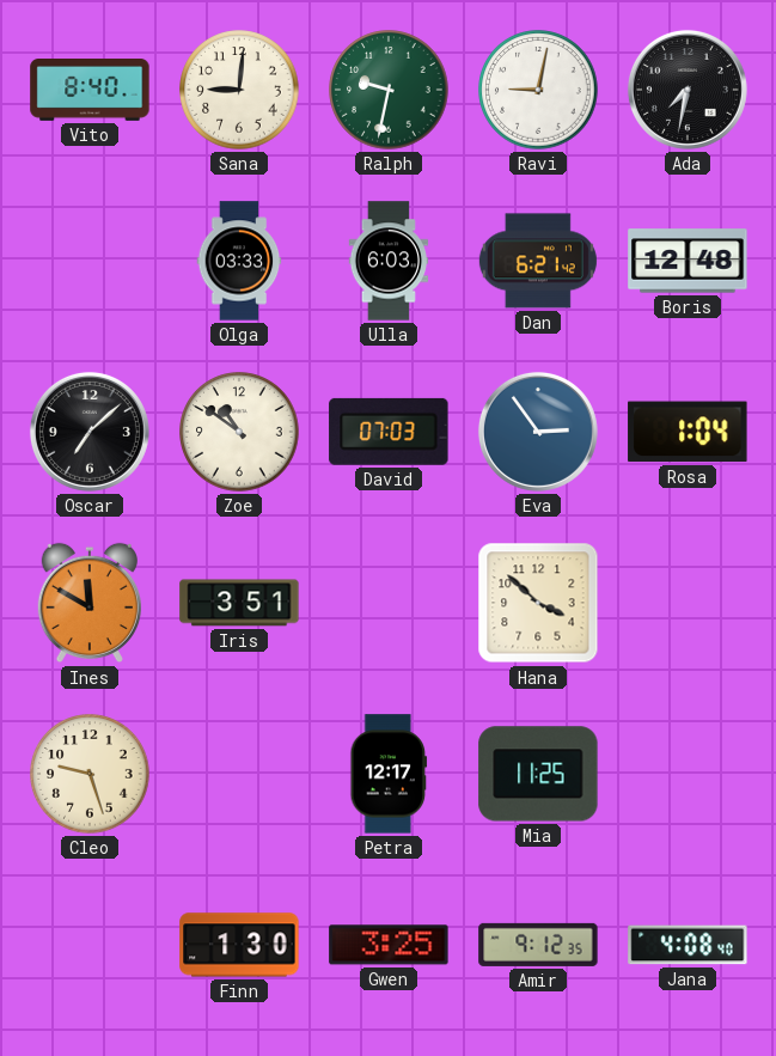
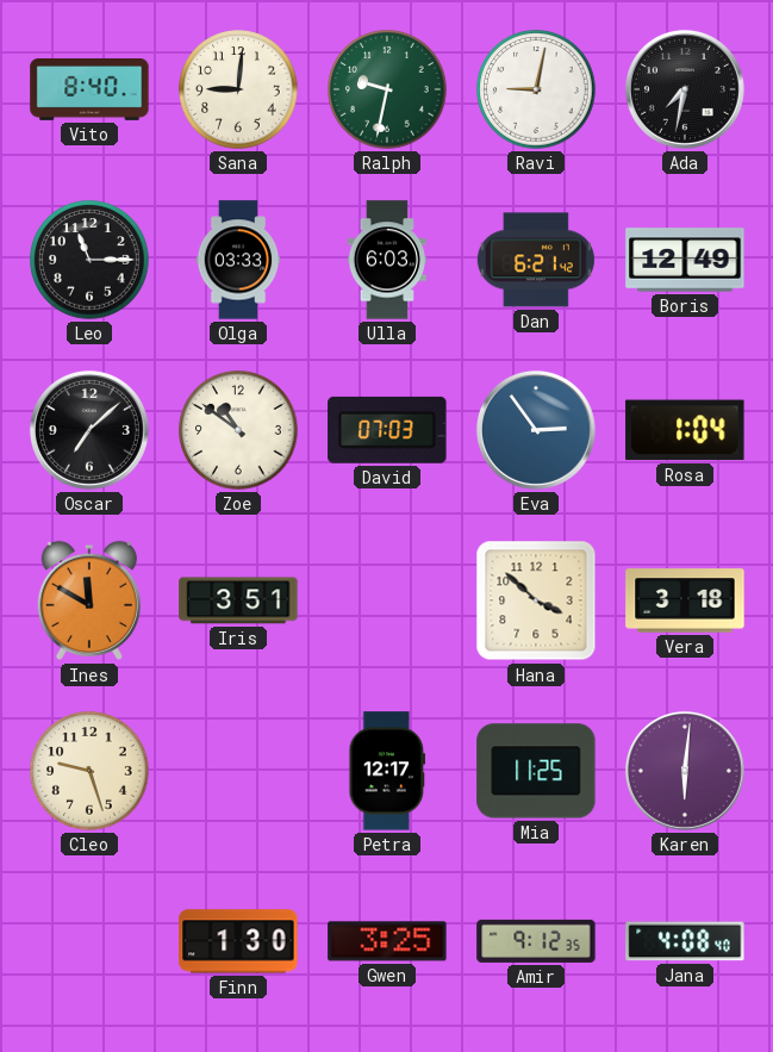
Leo: none -> 11:15 (89, 260)
Boris: 12:48 -> 12:49 (685, 260)
Vera: none -> 3:18 (685, 600)
Karen: none -> 6:01 (685, 771)
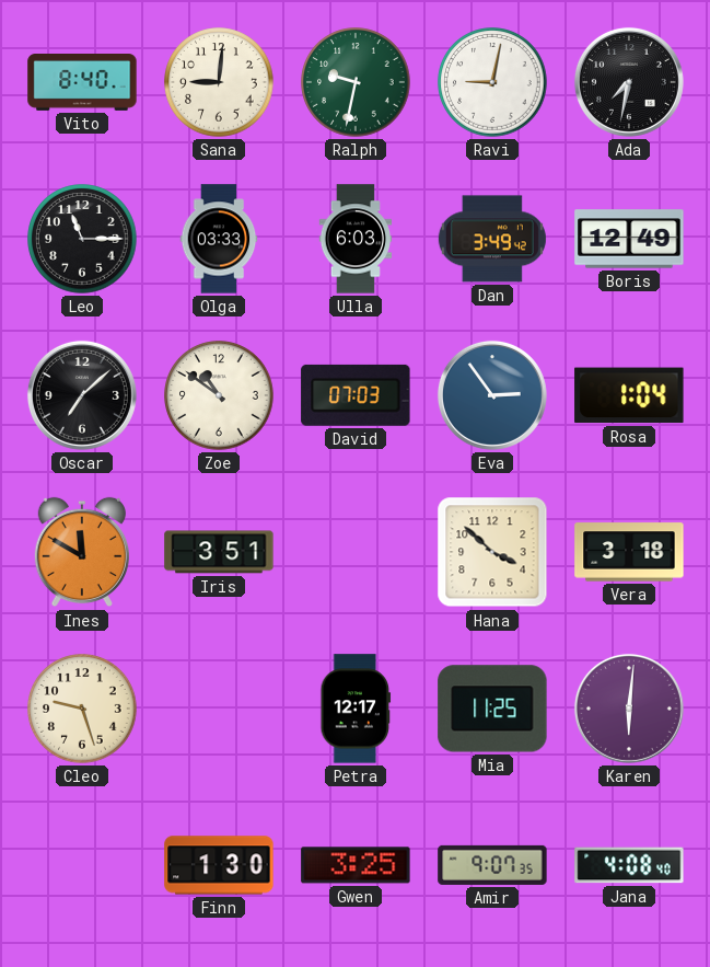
Dan: 6:21 -> 3:49 (492, 239)
Amir: 9:12 -> 9:07 (492, 865)
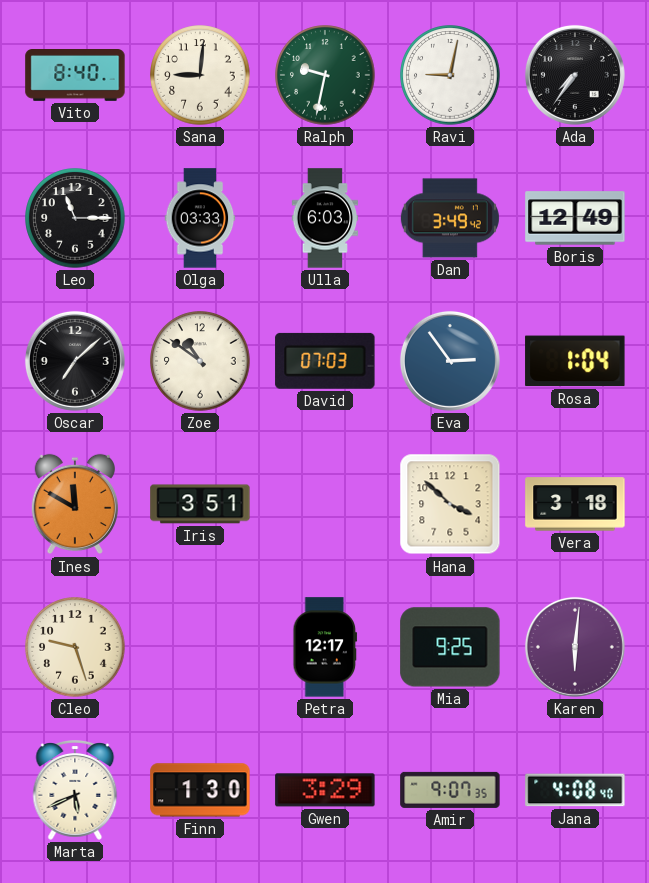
Ada: 7:32 -> 7:36 (575, 75)
Mia: 11:25 -> 9:25 (450, 647)
Marta: none -> 5:41 (75, 791)
Gwen: 3:25 -> 3:29 (325, 790)
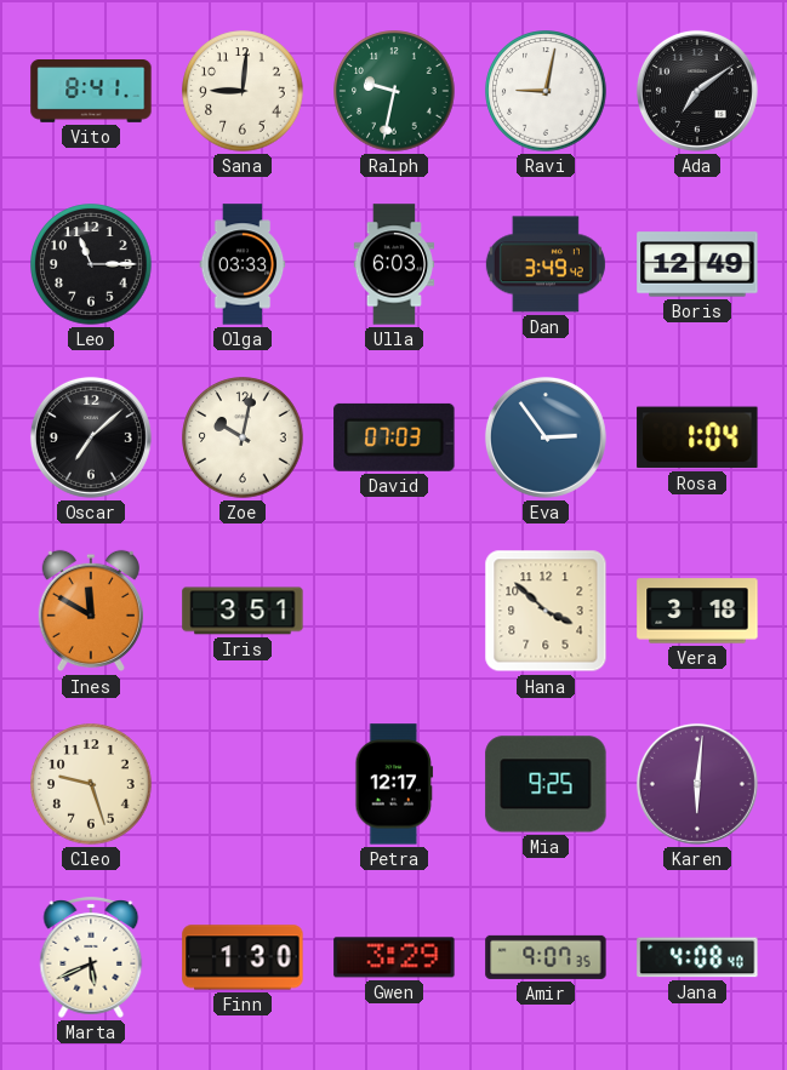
Vito: 8:40 -> 8:41 (91, 92)
Ada: 7:36 -> 7:09 (697, 91)
Zoe: 10:51 -> 10:02 (243, 437)
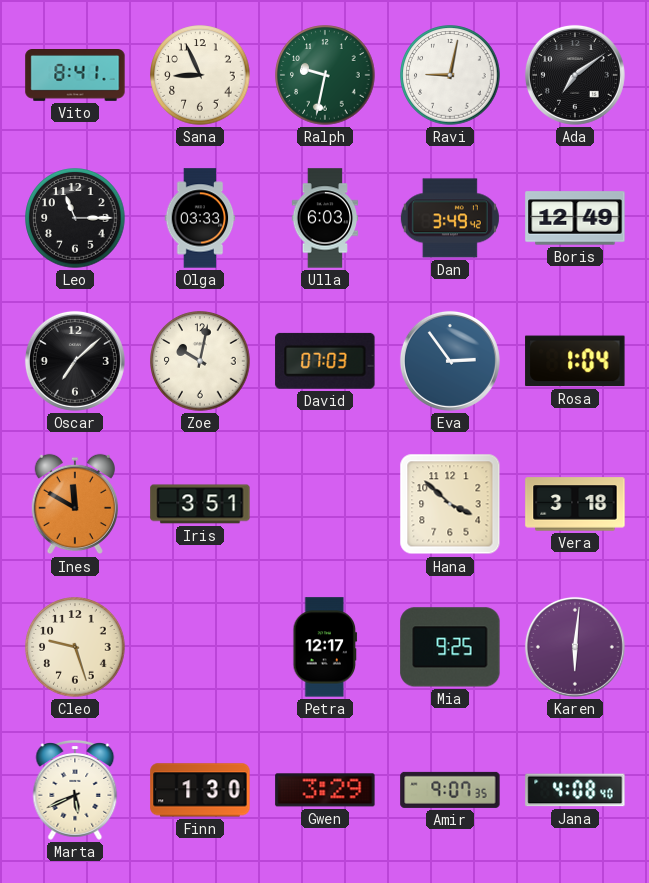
Sana: 9:01 -> 8:56 (200, 75)
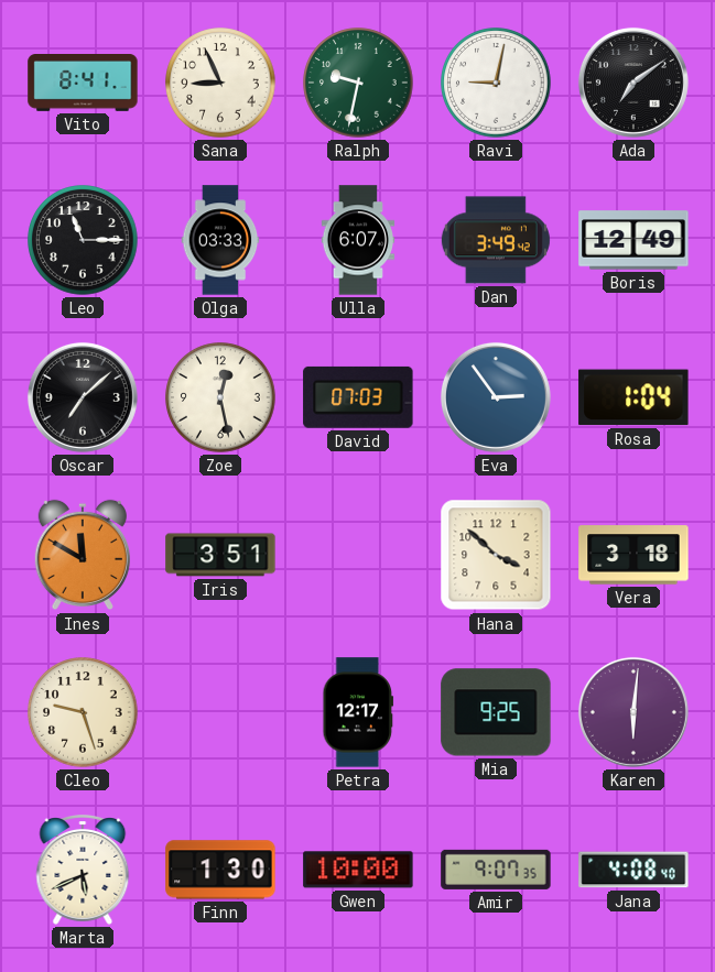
Ulla: 6:03 -> 6:07 (358, 240)
Zoe: 10:02 -> 12:28 (220, 397)
Gwen: 3:29 -> 10:00 (358, 870)
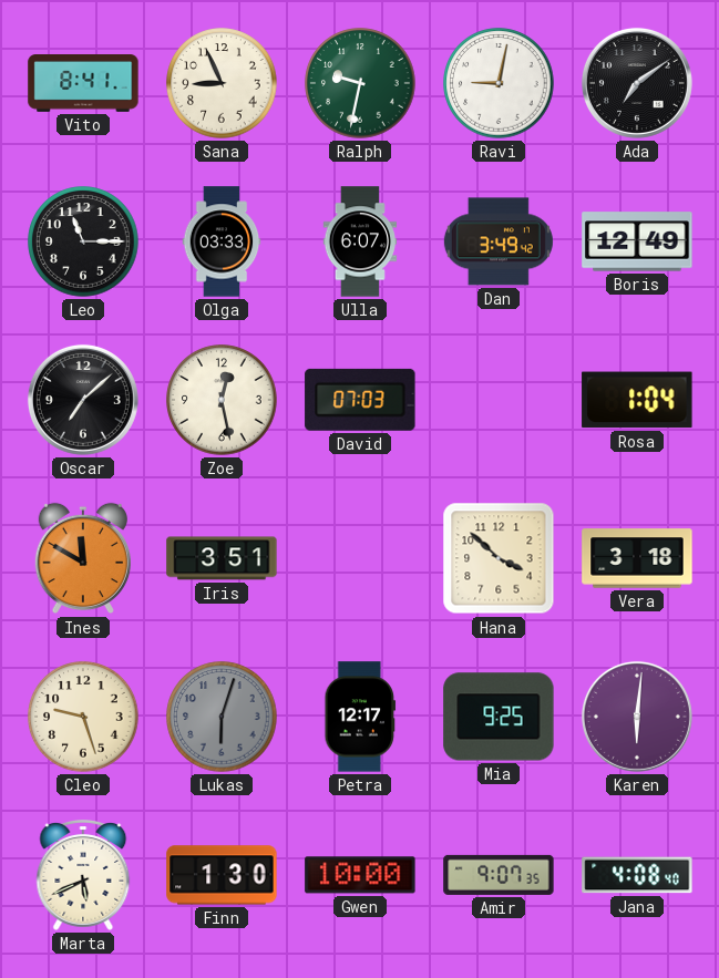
Eva: 2:54 -> none (496, 397)
Lukas: none -> 6:03 (222, 717)
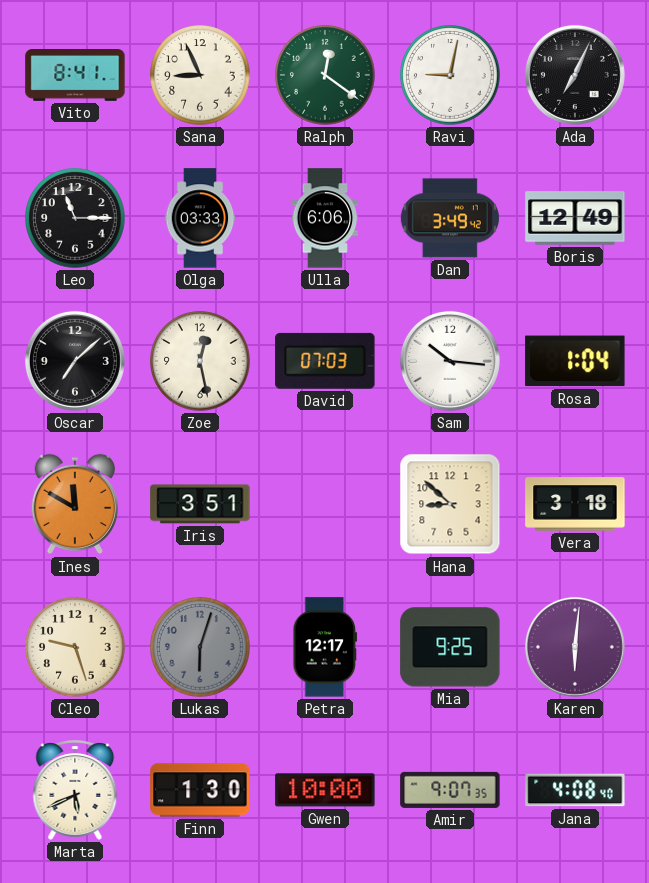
Ralph: 9:32 -> 12:21 (325, 75)
Ada: 7:09 -> 7:04 (575, 75)
Ulla: 6:07 -> 6:06 (325, 218)
Sam: none -> 10:16 (450, 361)
Hana: 3:52 -> 8:52 (450, 504)
